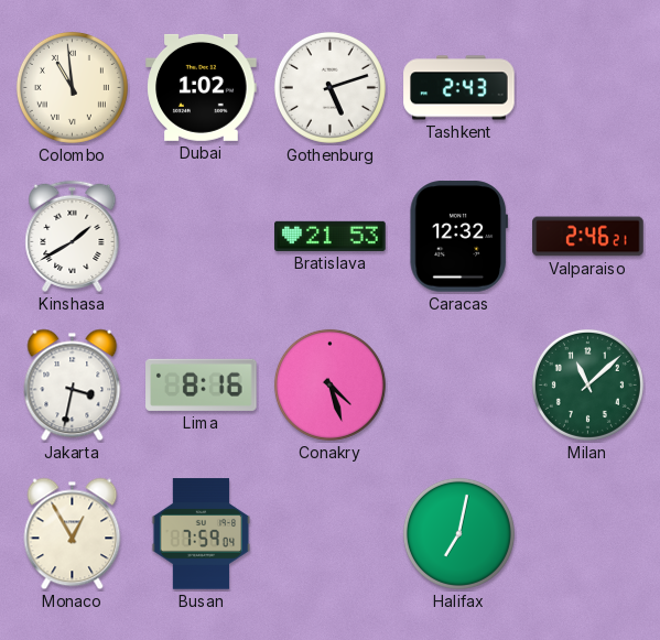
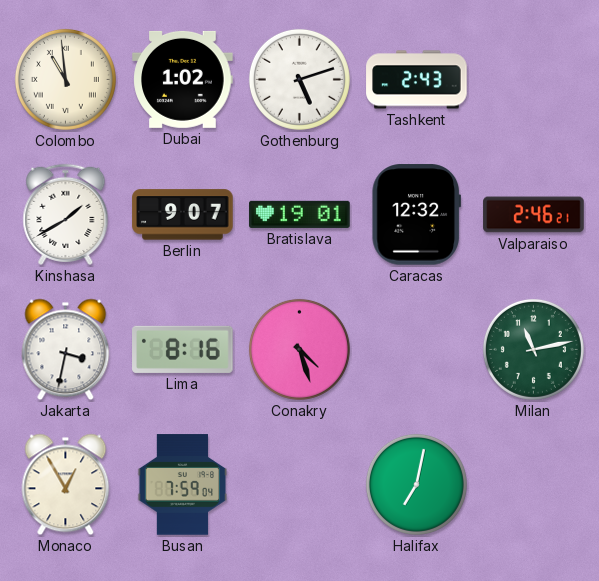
Berlin: none -> 9:07 (183, 215)
Bratislava: 21:53 -> 19:01 (300, 214)
Milan: 11:08 -> 11:13 (533, 349)
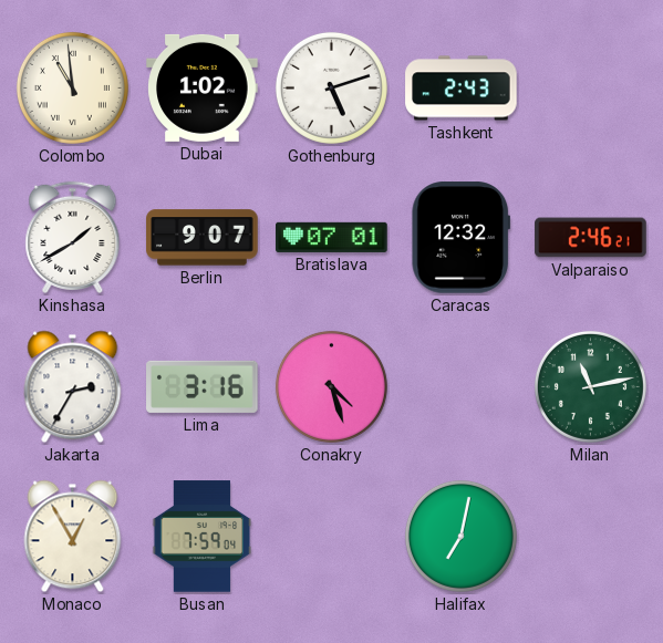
Bratislava: 19:01 -> 07:01 (332, 237)
Jakarta: 3:32 -> 2:35 (73, 387)
Lima: 8:16 -> 3:16 (203, 386)
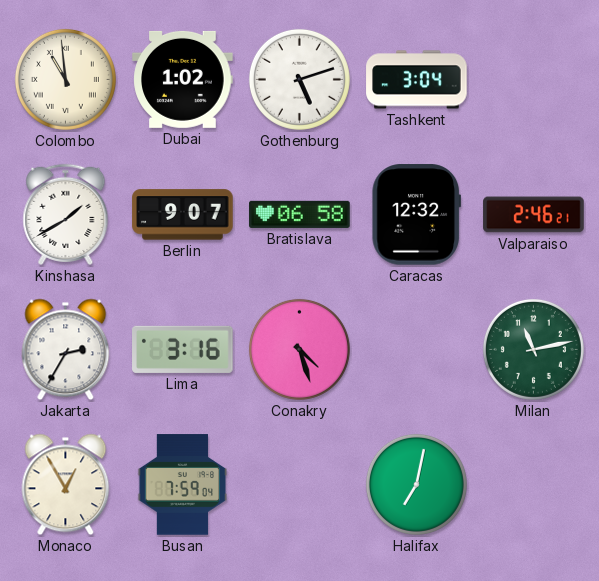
Tashkent: 2:43 -> 3:04 (417, 80)
Bratislava: 07:01 -> 06:58 (300, 214)
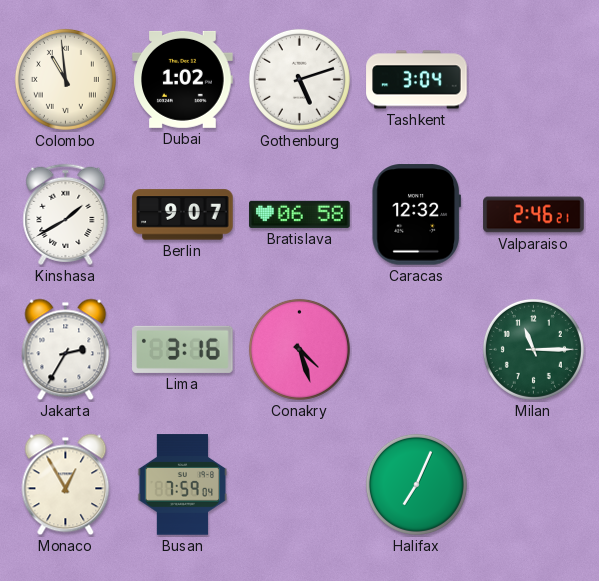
Milan: 11:13 -> 11:15 (533, 349)
Halifax: 7:02 -> 7:04 (416, 484)
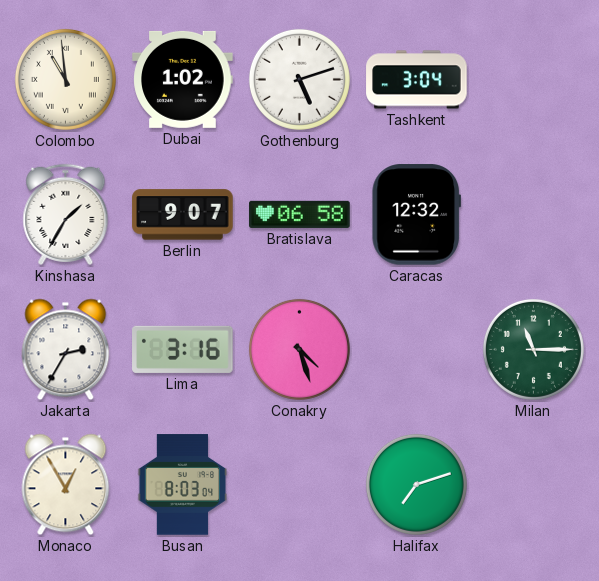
Kinshasa: 1:40 -> 1:35 (66, 214)
Valparaiso: 2:46 -> none (534, 215)
Busan: 7:59 -> 8:03 (183, 485)
Halifax: 7:04 -> 7:12 (416, 484)
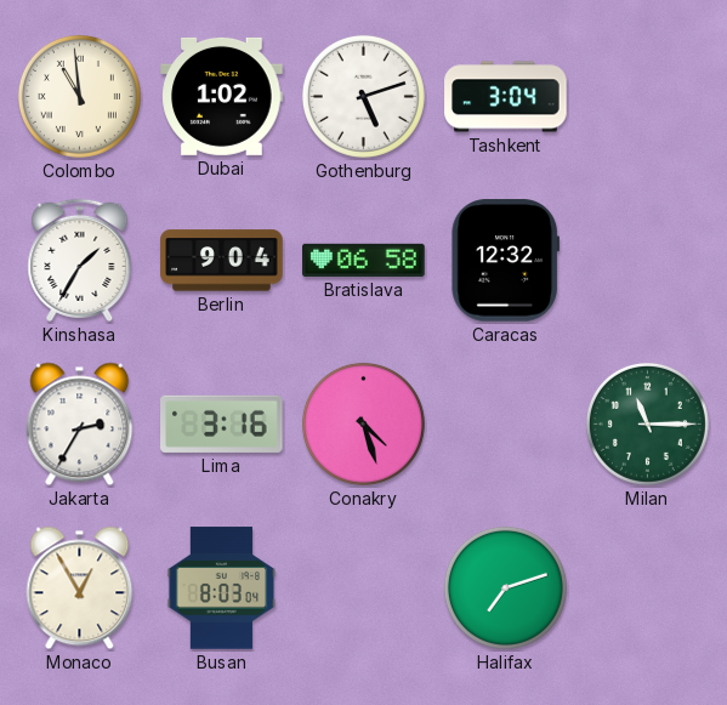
Berlin: 9:07 -> 9:04 (222, 261)
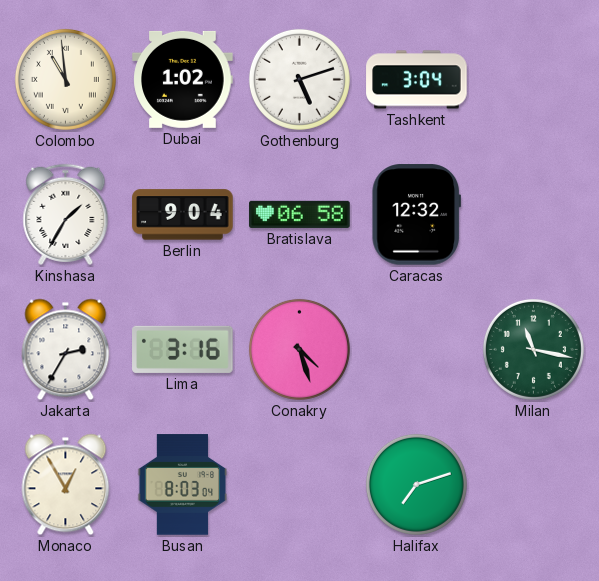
Milan: 11:15 -> 11:17 (533, 349)
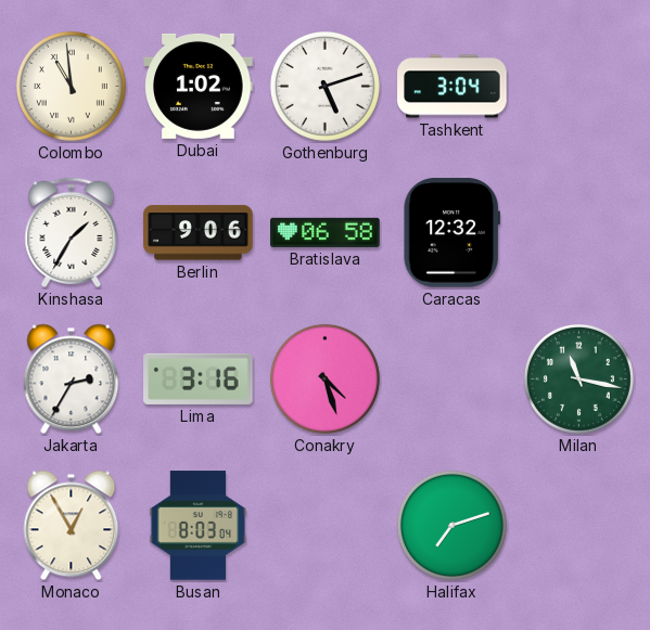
Berlin: 9:04 -> 9:06 (199, 233)
